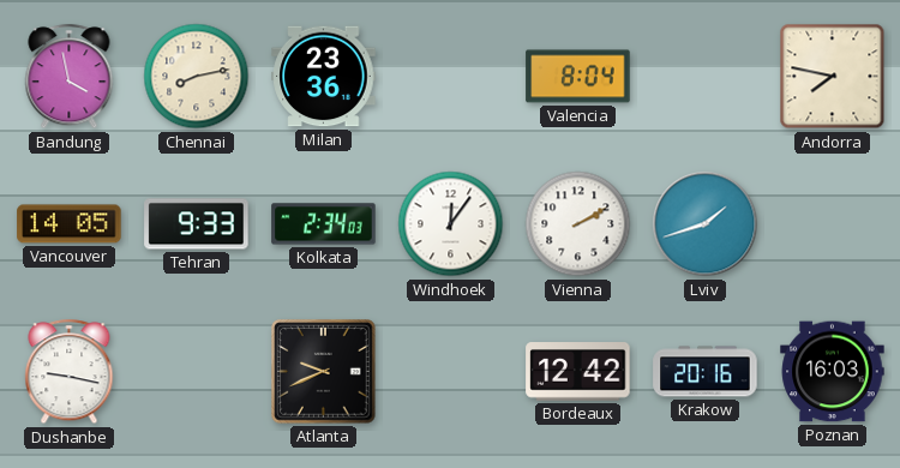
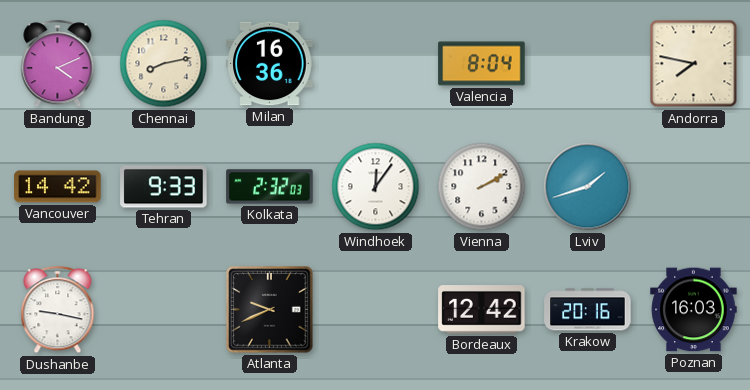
Bandung: 3:58 -> 4:11 (58, 64)
Milan: 23:36 -> 16:36 (270, 64)
Vancouver: 14:05 -> 14:42 (58, 187)
Kolkata: 2:34 -> 2:32 (270, 187)
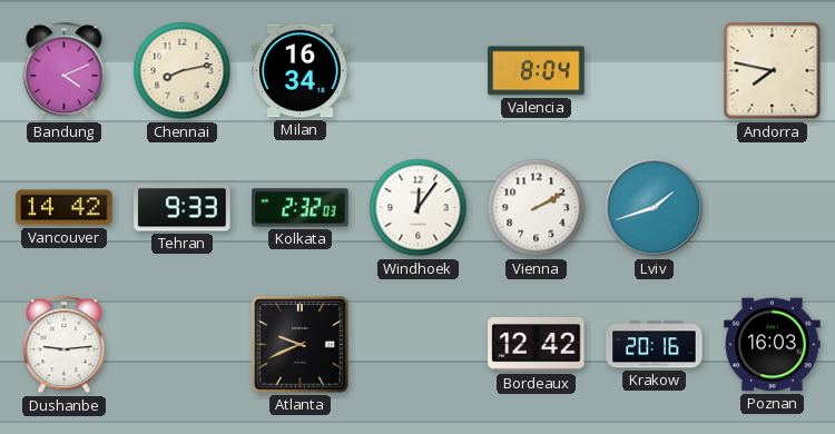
Milan: 16:36 -> 16:34 (301, 71)
Dushanbe: 9:17 -> 9:14 (65, 345)
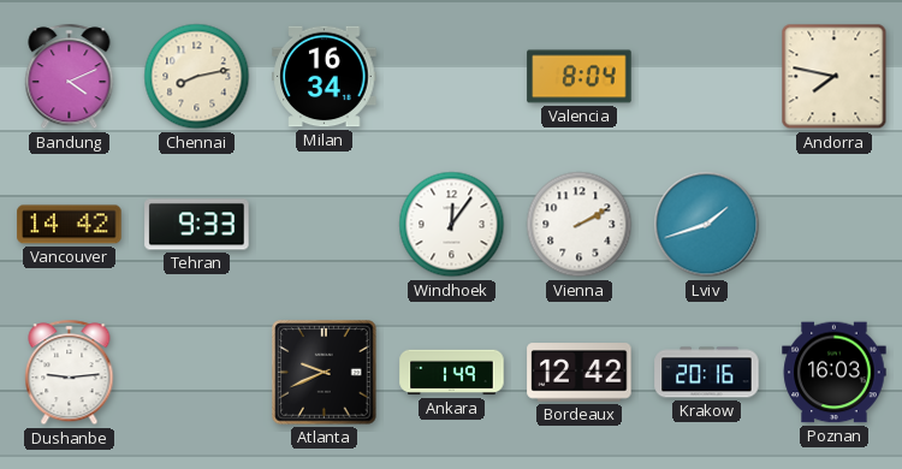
Kolkata: 2:32 -> none (301, 208)
Ankara: none -> 1:49 (452, 373)
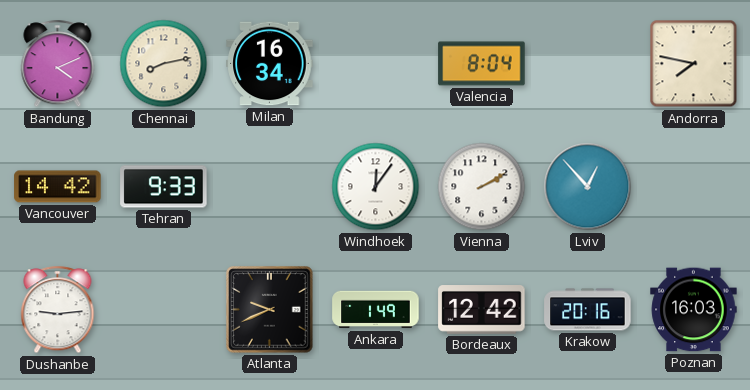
Lviv: 1:42 -> 12:53 (588, 187)
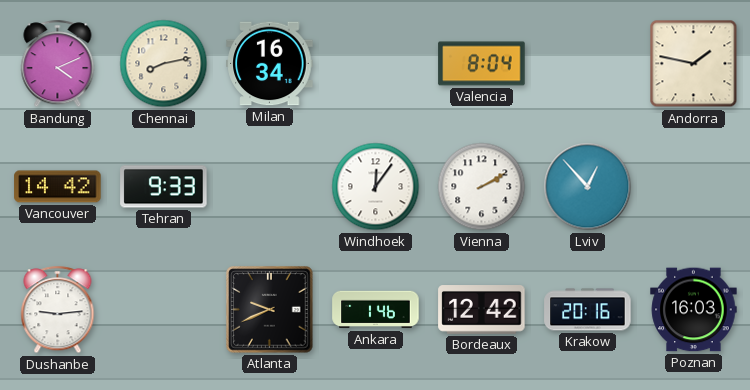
Andorra: 7:47 -> 1:47 (694, 64)
Ankara: 1:49 -> 1:46 (376, 310)
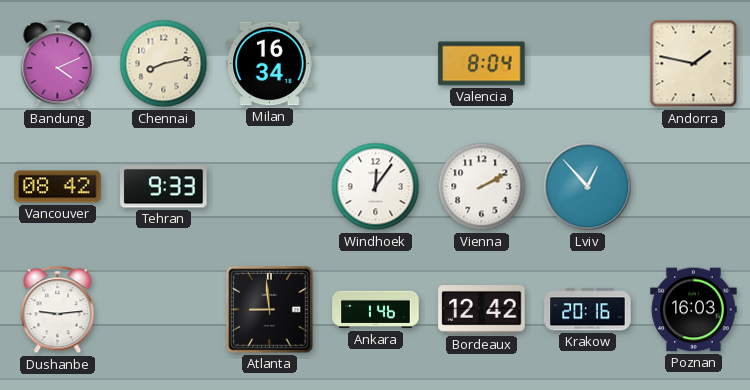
Vancouver: 14:42 -> 08:42 (58, 187)
Atlanta: 9:41 -> 8:59 (270, 310)
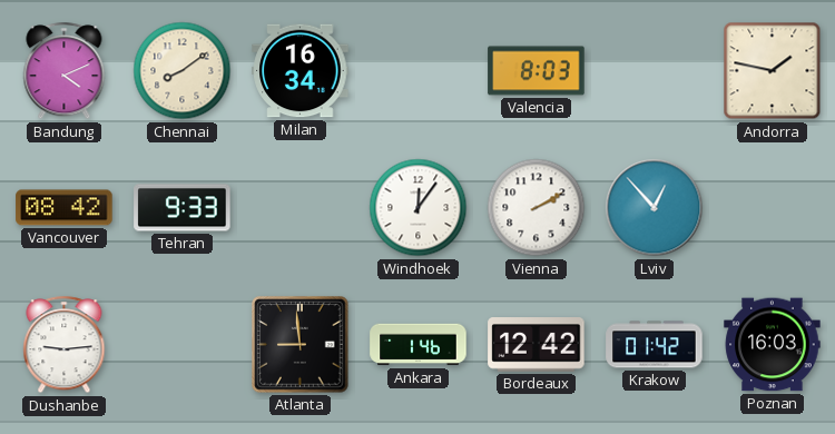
Chennai: 8:13 -> 8:09 (183, 71)
Valencia: 8:04 -> 8:03 (537, 71)
Krakow: 20:16 -> 01:42 (655, 345)
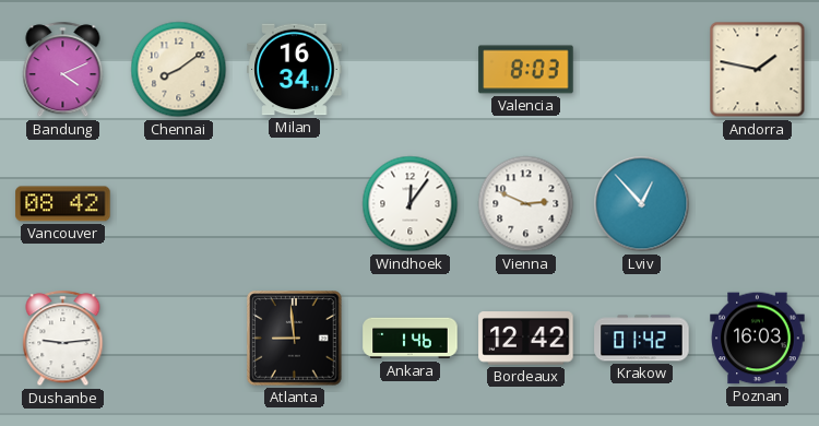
Tehran: 9:33 -> none (183, 208)
Vienna: 2:10 -> 2:49 (526, 204)
